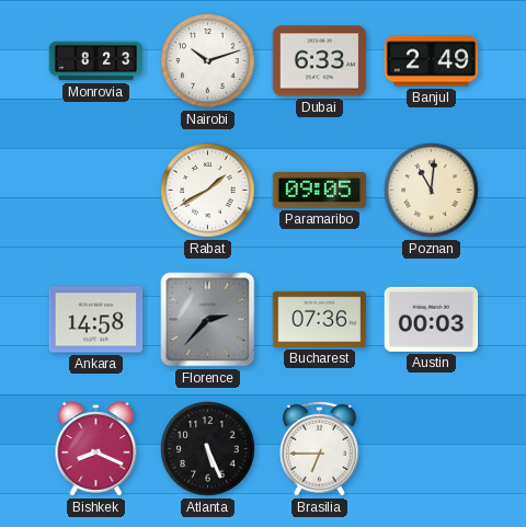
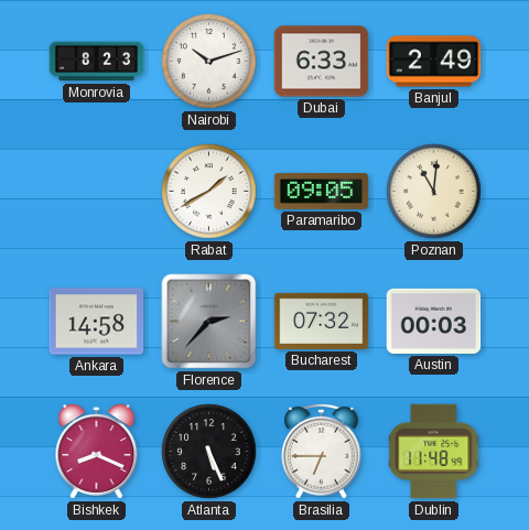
Bucharest: 07:36 -> 07:32 (322, 321)
Dublin: none -> 11:48 (434, 452)
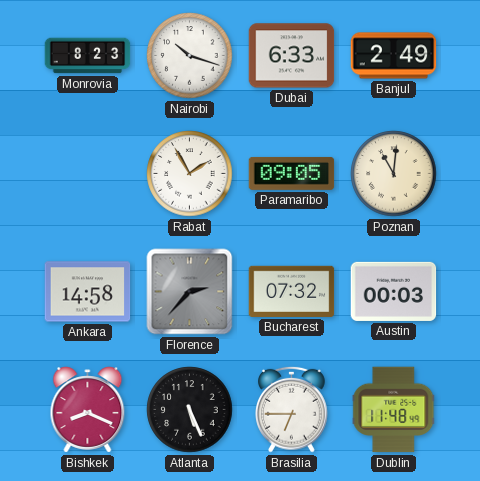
Nairobi: 10:12 -> 10:18 (190, 56)
Rabat: 1:40 -> 1:55 (190, 174)
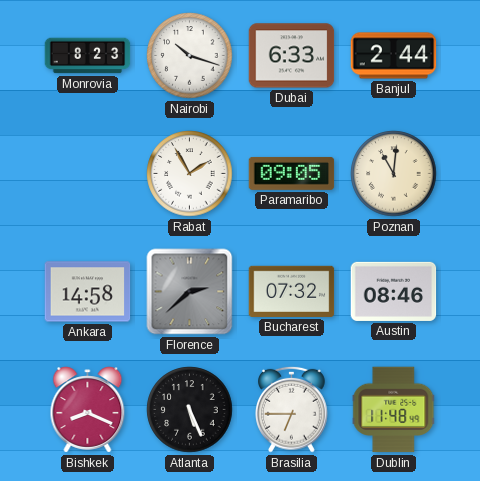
Banjul: 2:49 -> 2:44 (394, 56)
Florence: 2:37 -> 2:38 (190, 292)
Austin: 00:03 -> 08:46 (394, 291)
